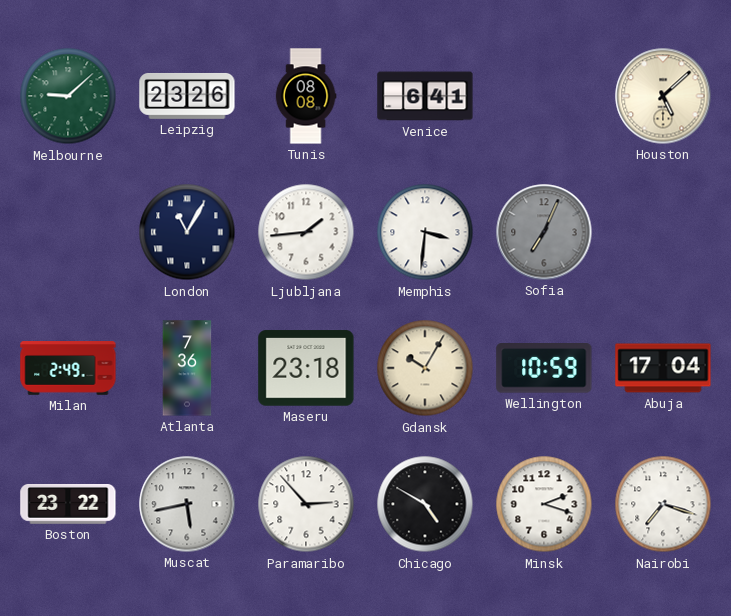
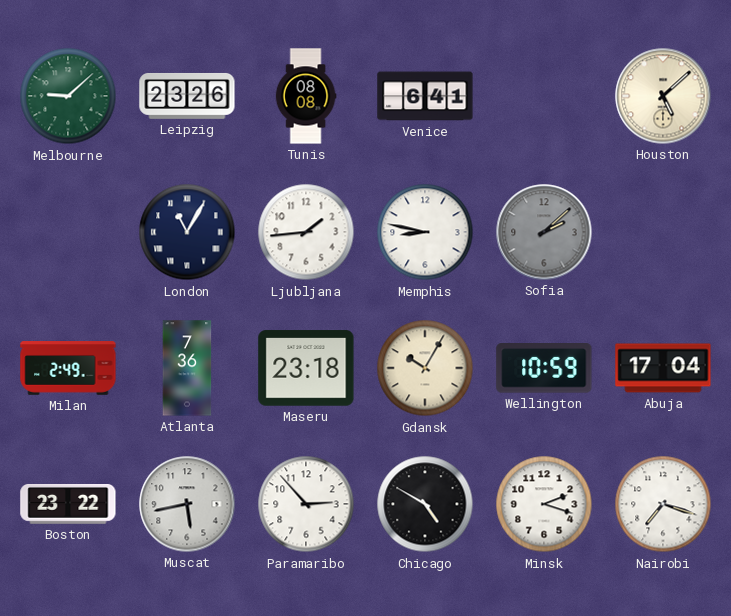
Memphis: 3:31 -> 8:47 (425, 232)
Sofia: 7:04 -> 2:08 (544, 232)
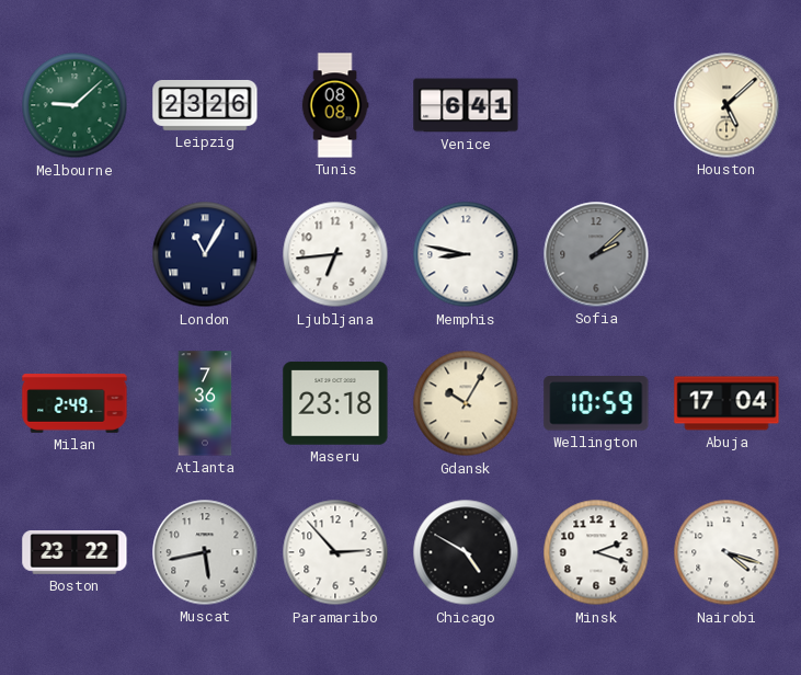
Ljubljana: 1:44 -> 6:44 (335, 254)
Nairobi: 7:18 -> 4:18 (726, 552)
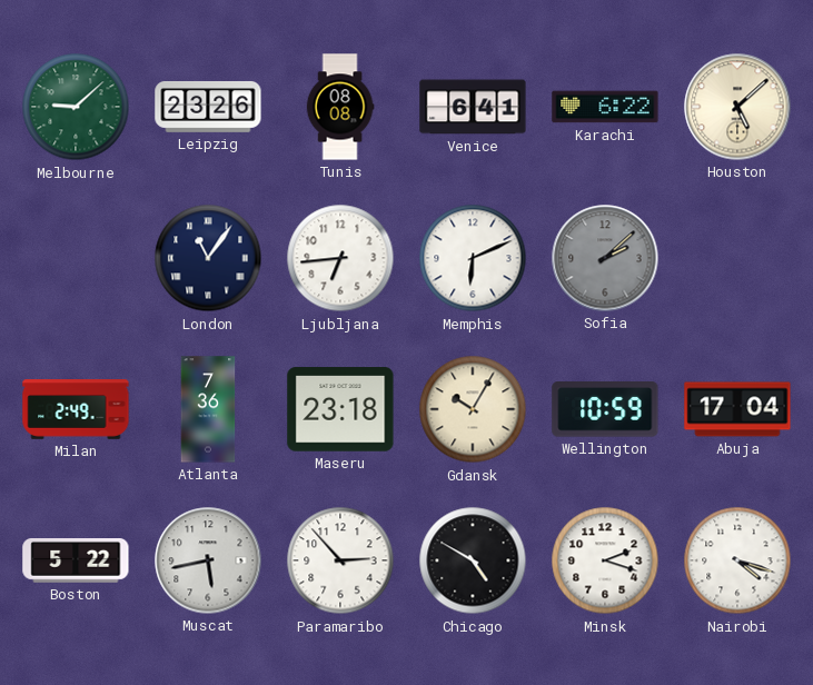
Karachi: none -> 6:22 (605, 107)
London: 11:05 -> 11:06 (208, 258)
Memphis: 8:47 -> 6:11 (473, 258)
Boston: 23:22 -> 5:22 (76, 562)
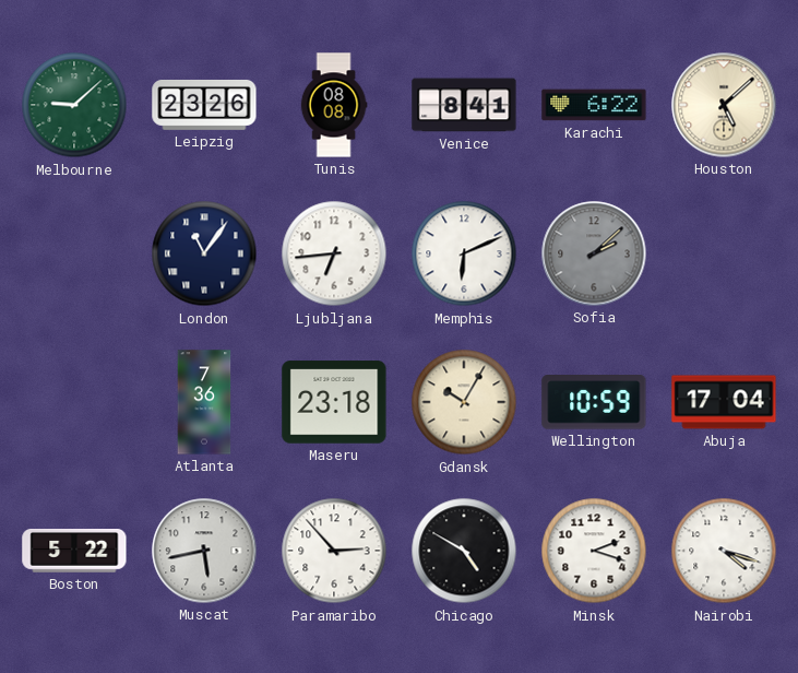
Venice: 6:41 -> 8:41 (464, 105)
Milan: 2:49 -> none (76, 409)
